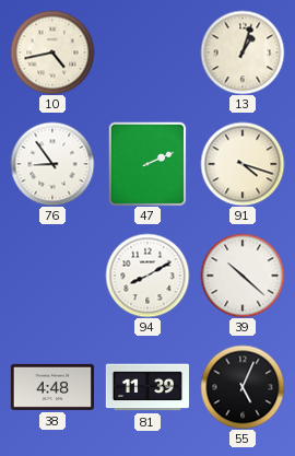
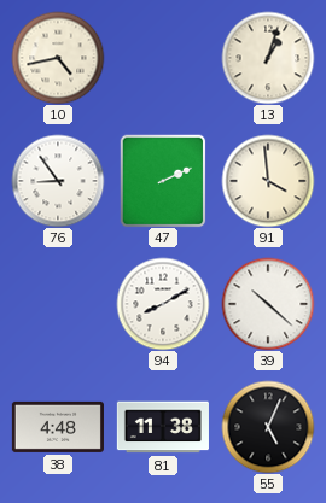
91: 4:18 -> 3:59 (268, 181)
81: 11:39 -> 11:38 (163, 427)
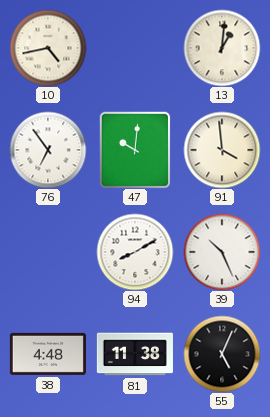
13: 1:03 -> 1:01 (222, 48)
76: 8:54 -> 6:54 (48, 150)
47: 2:11 -> 10:01 (135, 150)
39: 10:22 -> 10:26 (222, 252)
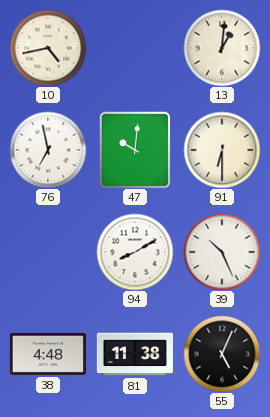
76: 6:54 -> 6:58 (48, 150)
91: 3:59 -> 6:30 (222, 150)
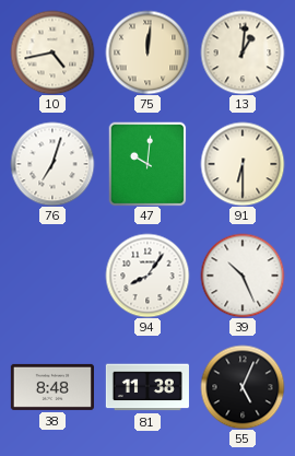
75: none -> 12:01 (147, 52)
76: 6:58 -> 7:03 (52, 164)
94: 8:10 -> 8:06 (147, 276)
38: 4:48 -> 8:48 (52, 387)
